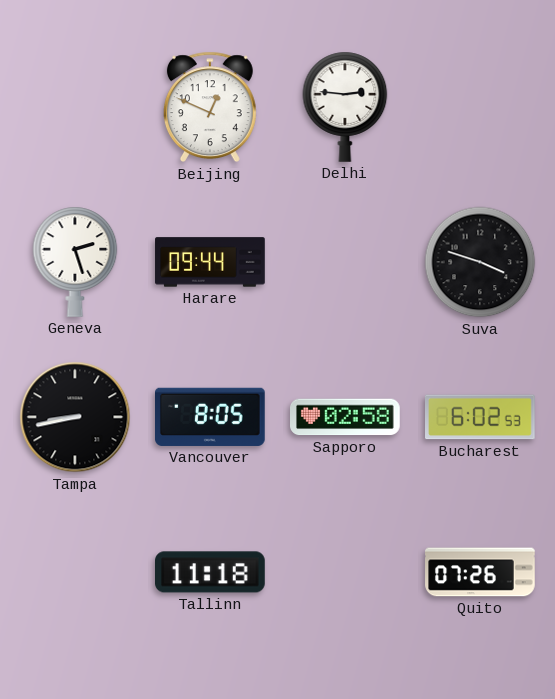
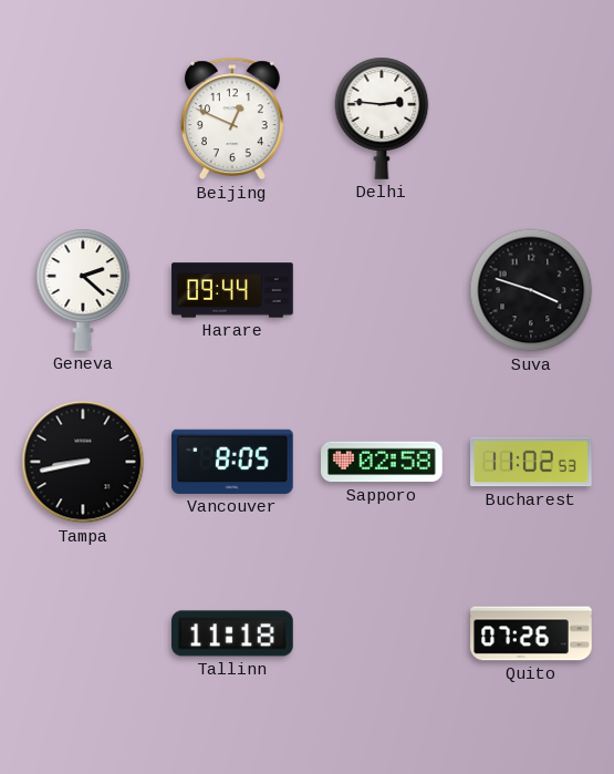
Geneva: 2:27 -> 2:22 (83, 290)
Bucharest: 6:02 -> 11:02 (532, 462)
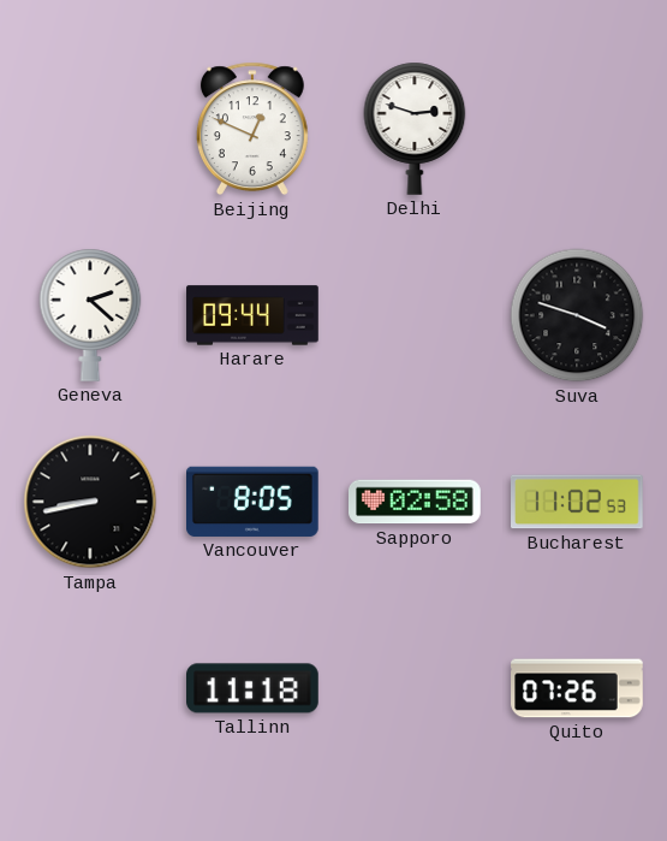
Delhi: 2:46 -> 2:48 (415, 129)
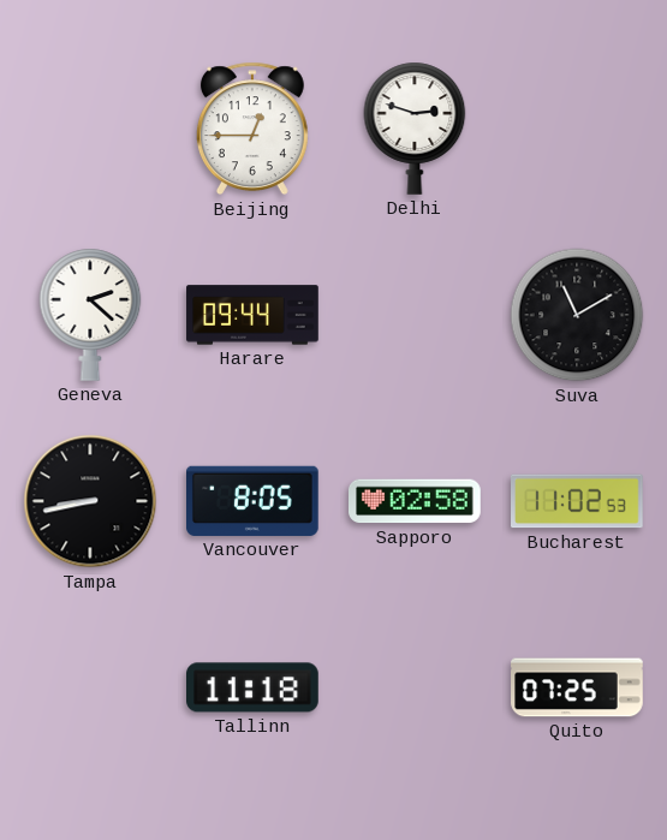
Beijing: 12:49 -> 12:45 (252, 129)
Suva: 3:48 -> 11:10 (577, 315)
Quito: 07:26 -> 07:25 (577, 687)
